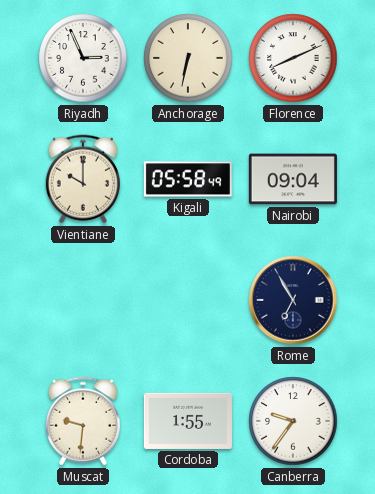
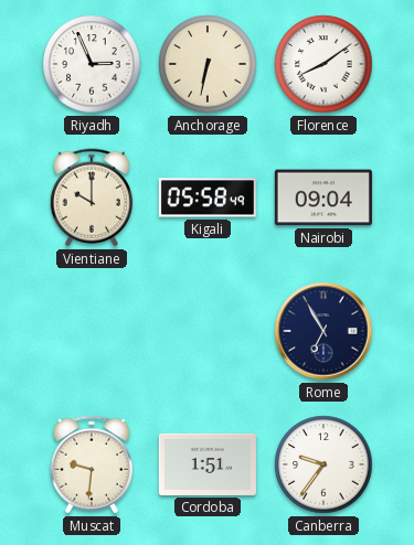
Florence: 8:11 -> 8:09 (323, 64)
Cordoba: 1:55 -> 1:51 (208, 464)
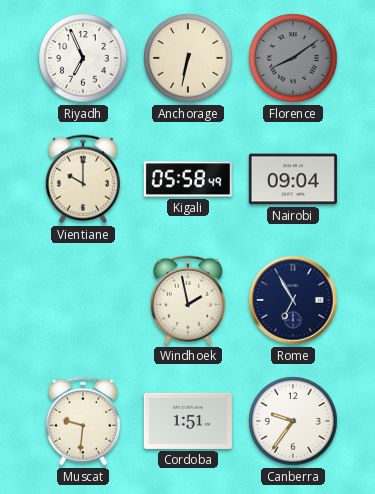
Riyadh: 2:56 -> 6:56 (83, 58)
Florence dial: white -> grey (293, 58)
Windhoek: none -> 1:58 (188, 300)
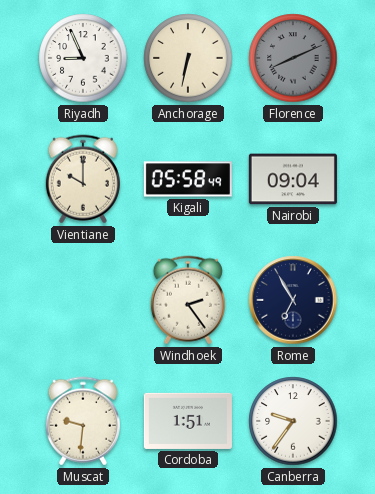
Riyadh: 6:56 -> 8:56 (83, 58)
Florence: 8:09 -> 8:11 (293, 58)
Windhoek: 1:58 -> 2:24 (188, 300)
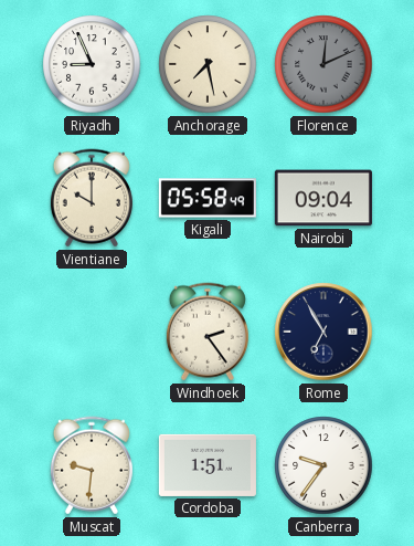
Anchorage: 6:32 -> 7:28 (208, 64)
Florence: 8:11 -> 12:11 (323, 64)
